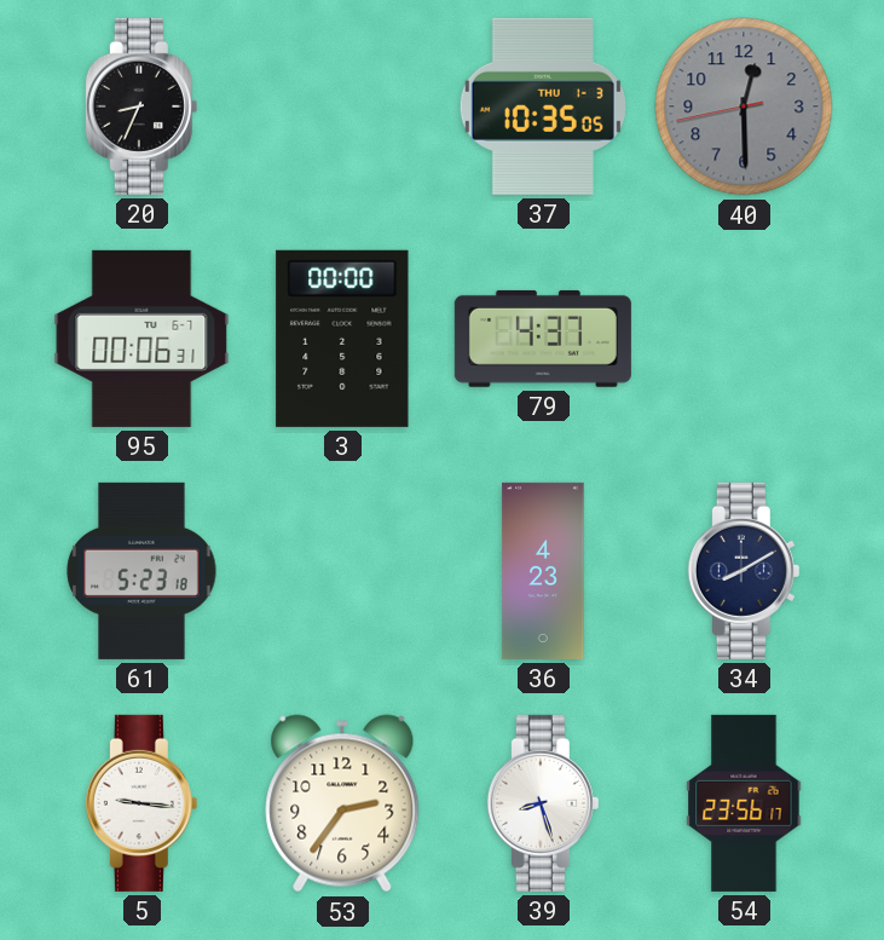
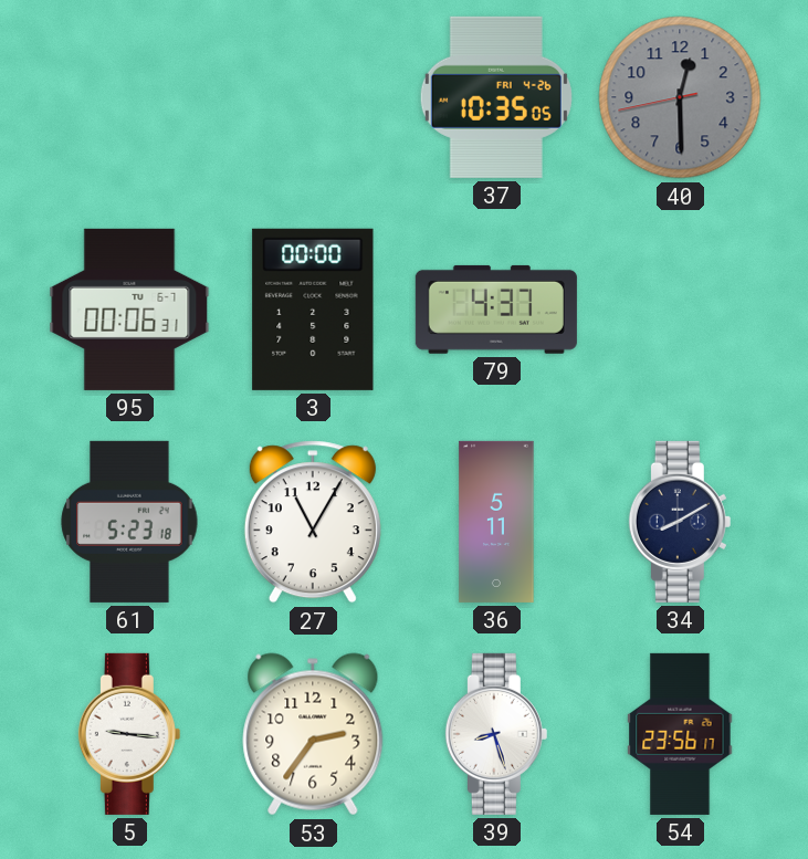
20: 8:34 -> none (141, 106)
37 date: THU 1-3 -> FRI 4-26 (496, 97)
27: none -> 11:05 (313, 522)
36: 4:23 -> 5:11 (496, 522)
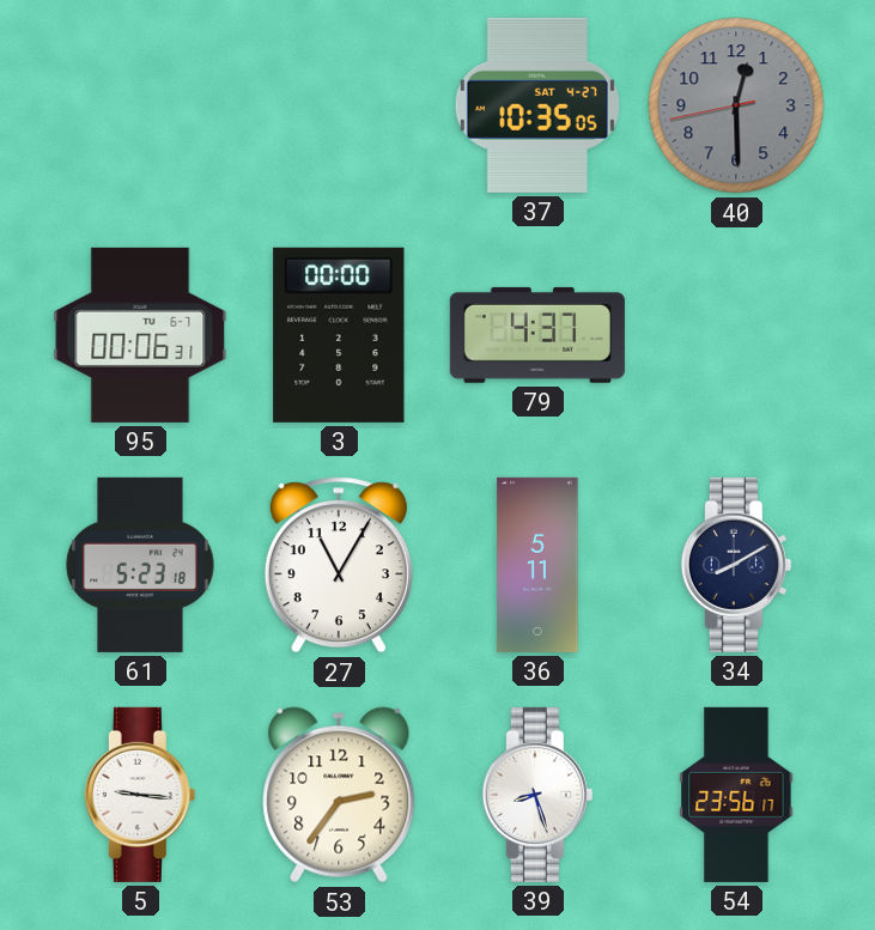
37 date: FRI 4-26 -> SAT 4-27 (537, 105)
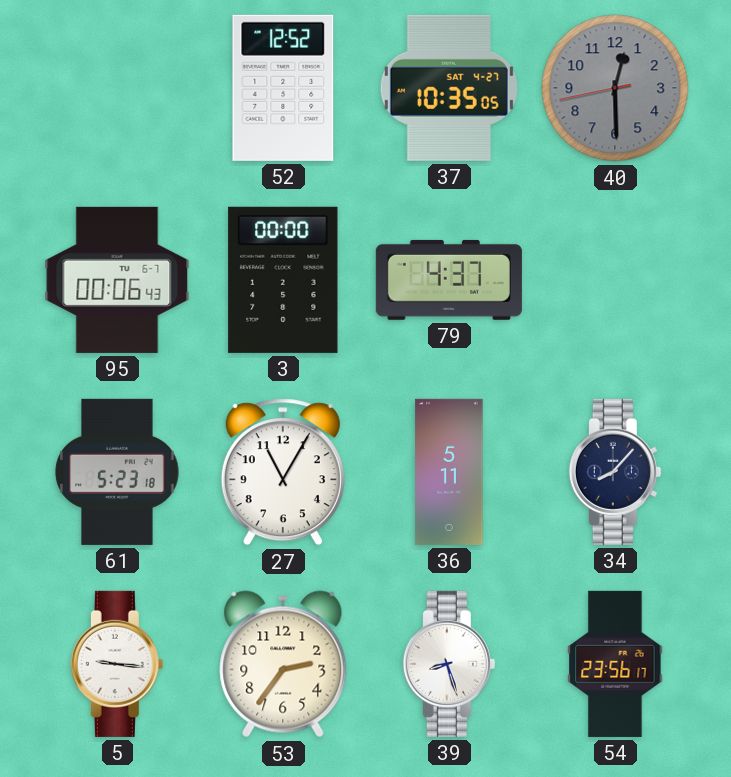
52: none -> 12:52 (283, 88)
95: 00:06:31 -> 00:06:43 (117, 280)
34: 8:10 -> 8:07 (615, 472)
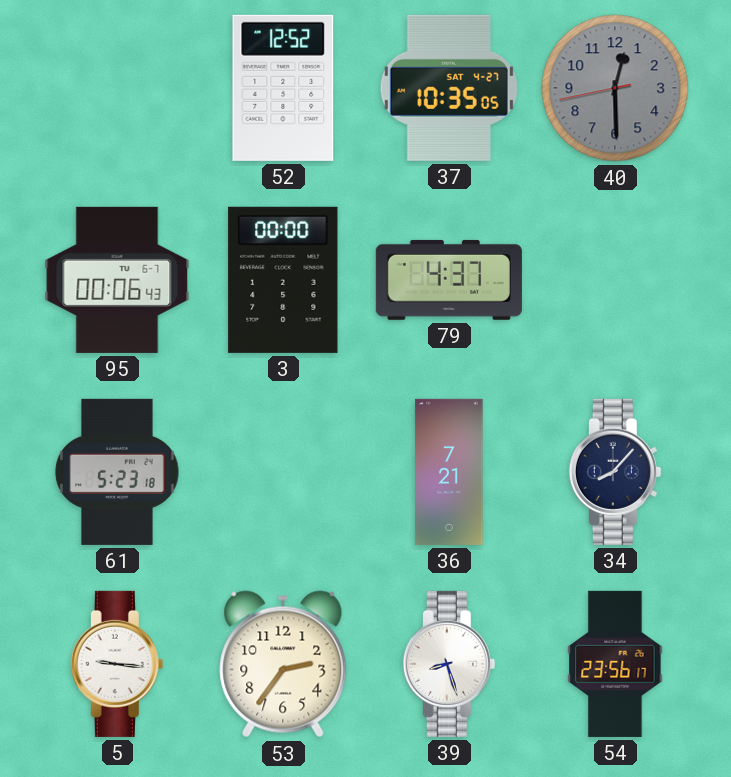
27: 11:05 -> none (283, 472)
36: 5:11 -> 7:21 (449, 472)
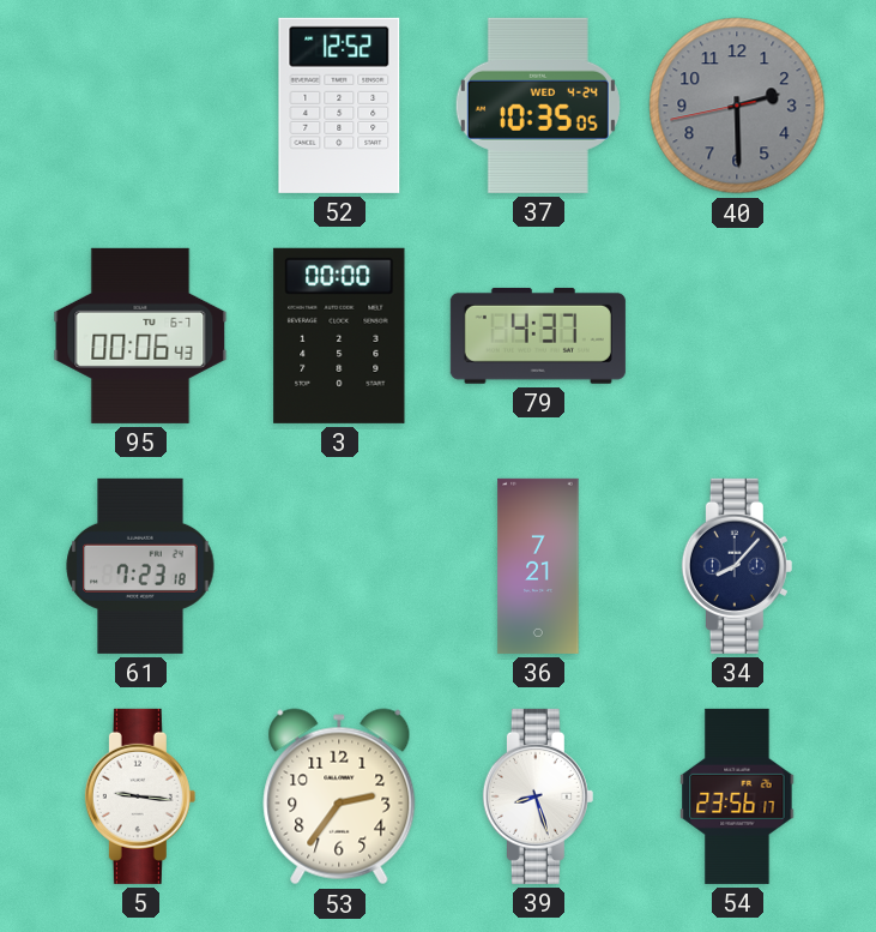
37 date: SAT 4-27 -> WED 4-24 (538, 106)
40: 12:29 -> 2:29 (737, 106)
61: 5:23 -> 7:23 (140, 566)
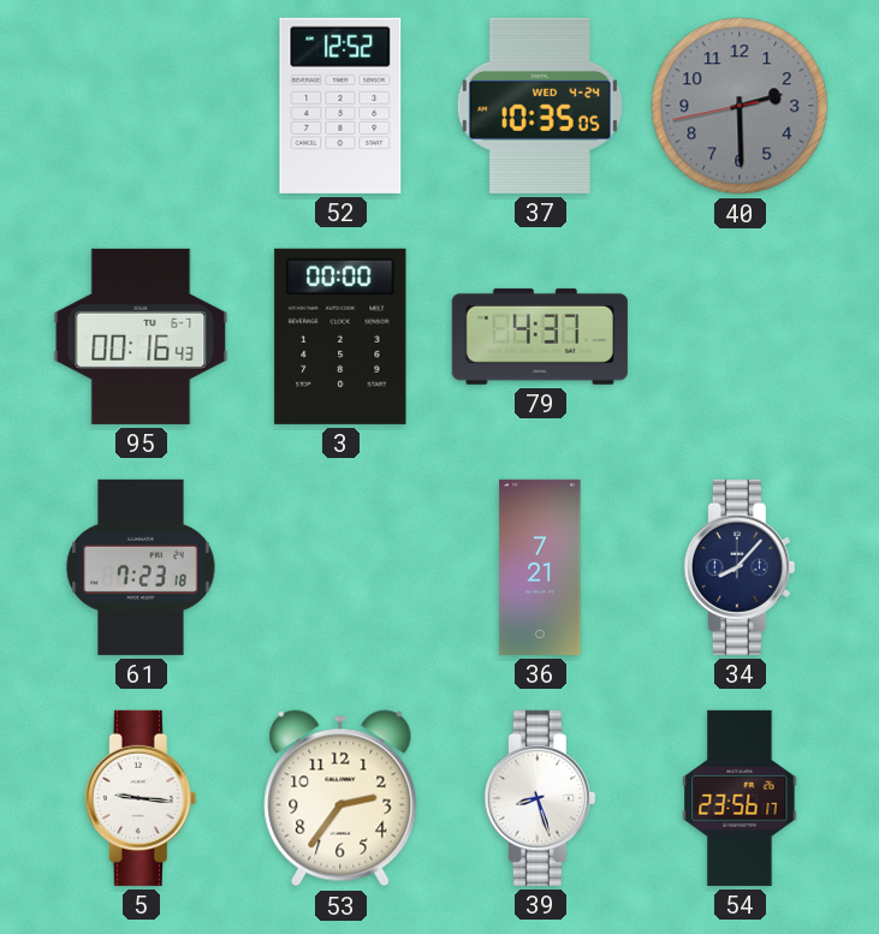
95: 00:06 -> 00:16 (141, 337)
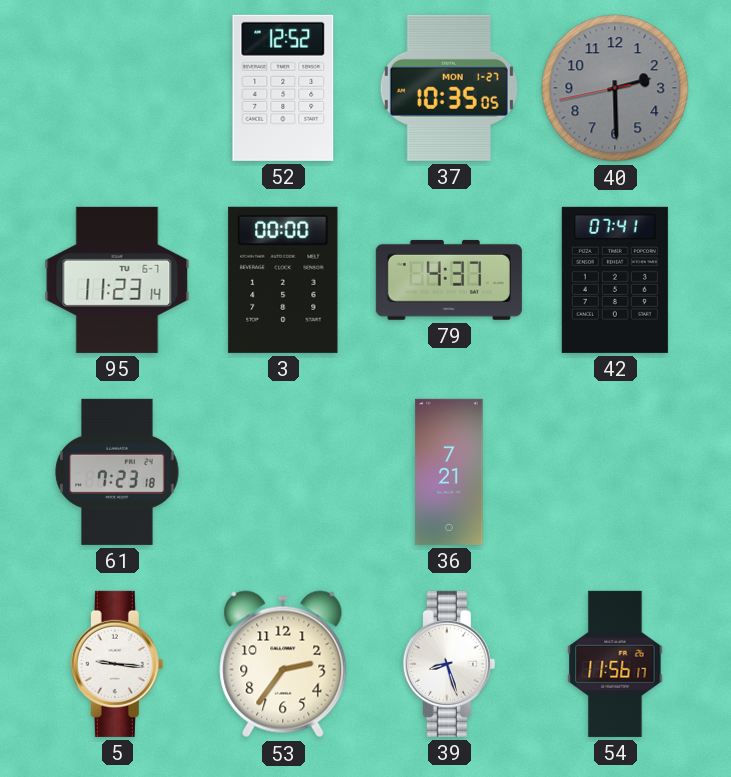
37 date: WED 4-24 -> MON 1-27 (449, 88)
95: 00:16 -> 11:23 (117, 280)
42: none -> 07:41 (615, 280)
34: 8:07 -> none (740, 567)
54: 23:56 -> 11:56 (615, 664)
